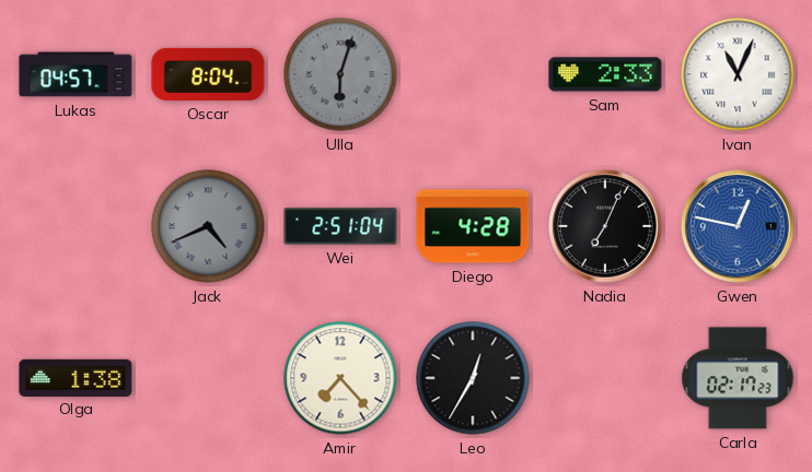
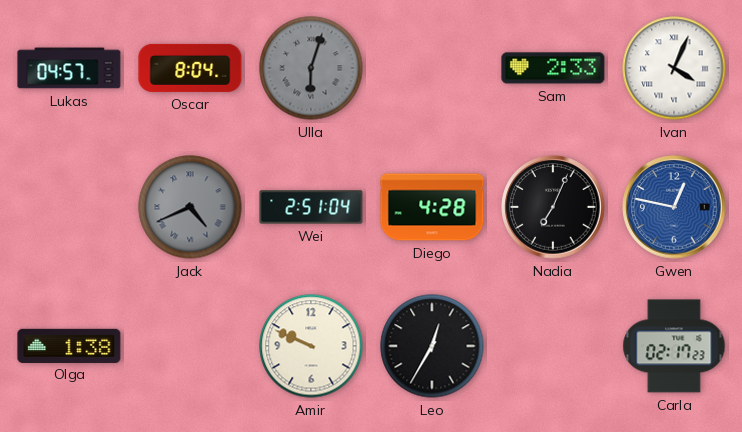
Ivan: 11:04 -> 4:04 (674, 68)
Amir: 7:23 -> 9:49 (311, 346)
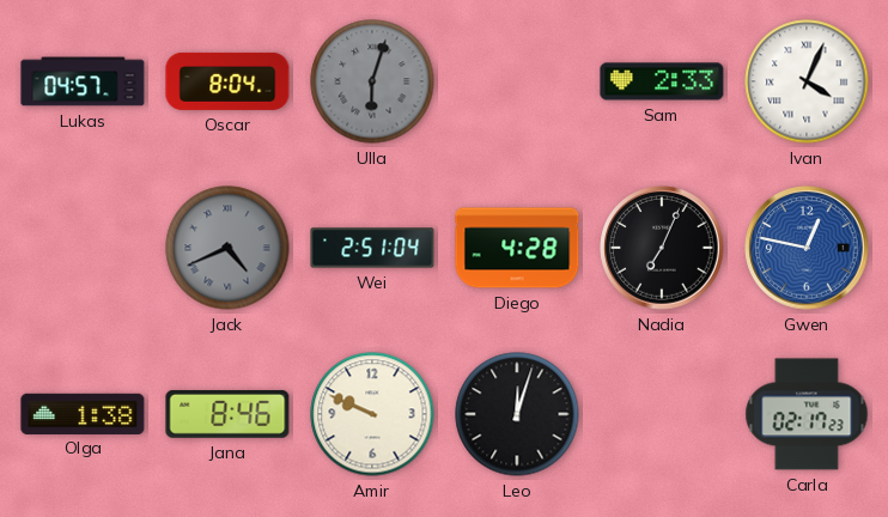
Jana: none -> 8:46 (227, 414)
Leo: 12:35 -> 12:03 (517, 414)
